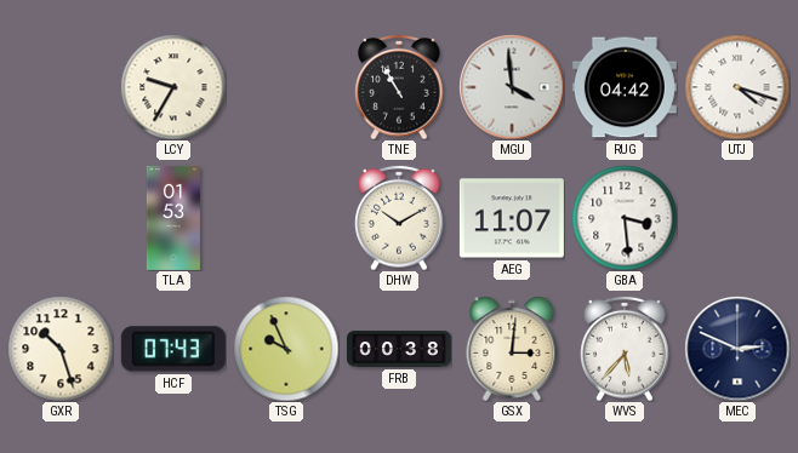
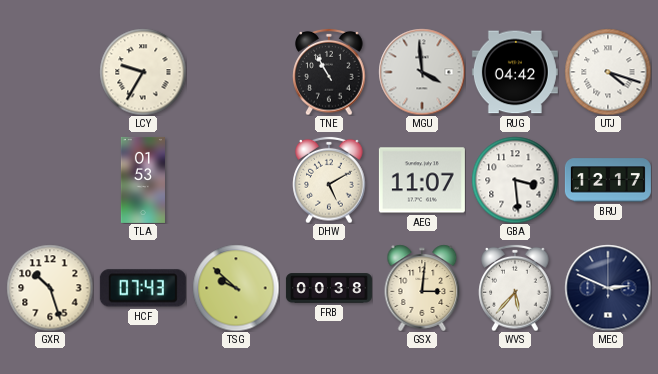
DHW: 10:10 -> 5:10 (329, 180)
BRU: none -> 12:17 (608, 180)
TSG: 9:56 -> 9:52 (236, 288)
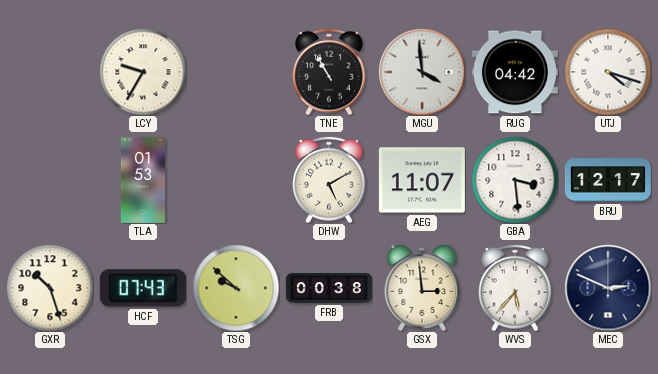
GSX: 3:01 -> 2:59 (422, 288)
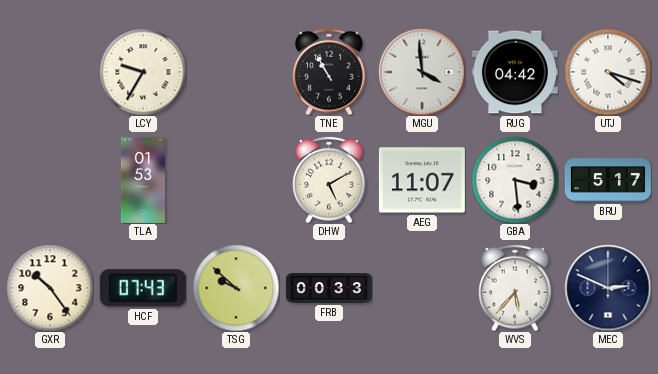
BRU: 12:17 -> 5:17 (608, 180)
GXR: 10:27 -> 10:24 (50, 288)
FRB: 00:38 -> 00:33 (329, 288)
GSX: 2:59 -> none (422, 288)
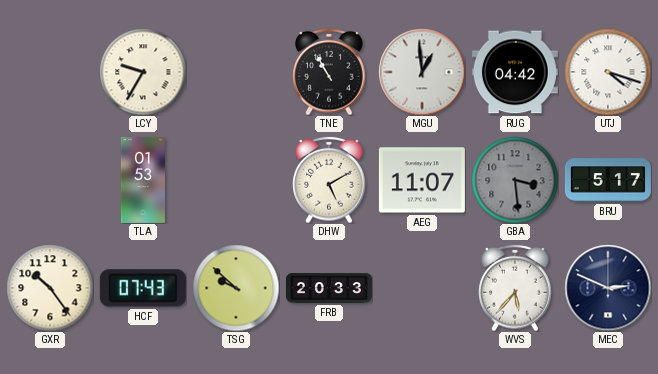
MGU: 3:59 -> 12:59 (422, 72)
GBA dial: white -> grey (515, 180)
FRB: 00:33 -> 20:33 (329, 288)
